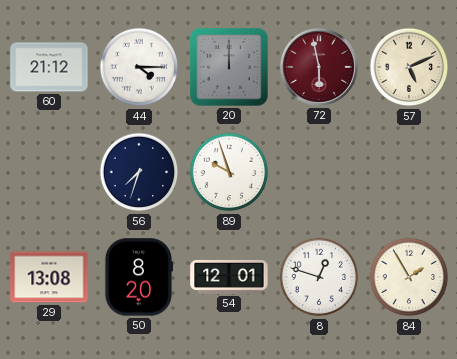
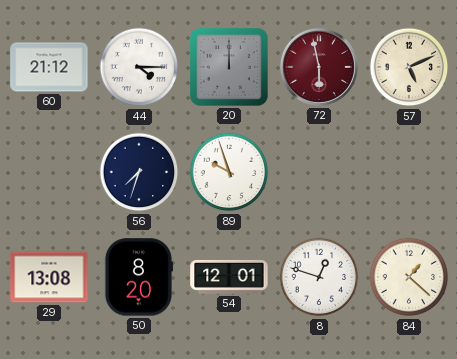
84: 1:55 -> 1:22 (409, 277)
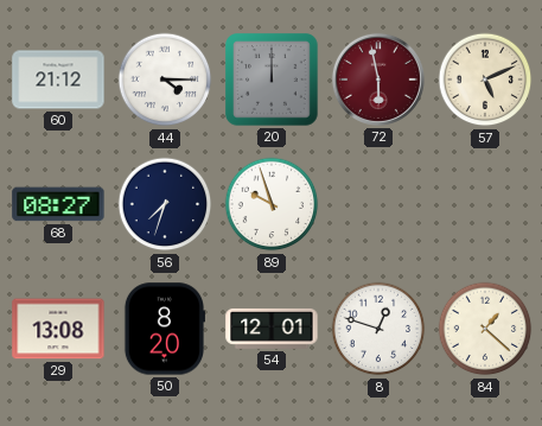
68: none -> 08:27 (58, 204)
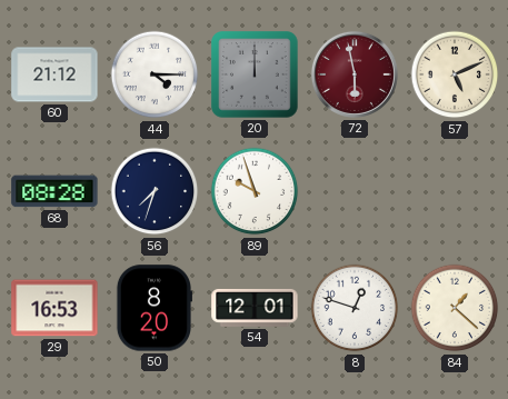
68: 08:27 -> 08:28 (54, 191)
29: 13:08 -> 16:53 (54, 308)
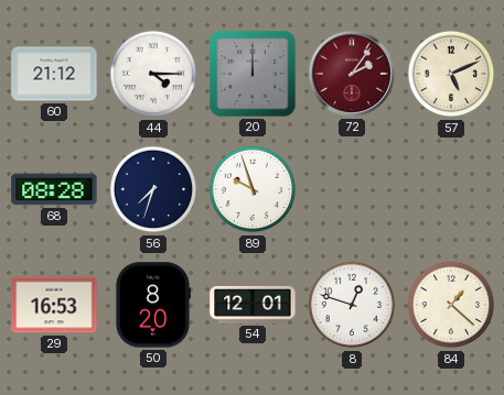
72: 5:58 -> 2:06 (352, 74)
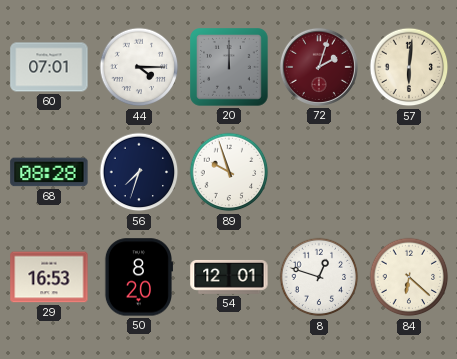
60: 21:12 -> 07:01 (49, 67)
72: 2:06 -> 2:03 (319, 67)
57: 5:11 -> 6:01 (409, 67)
84: 1:22 -> 6:22 (409, 277)
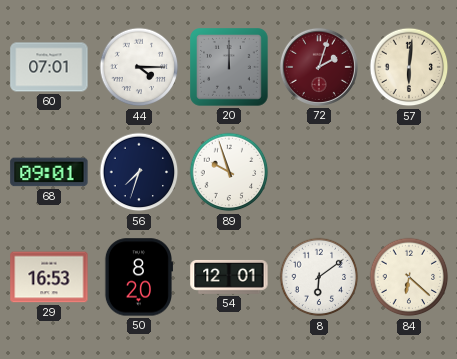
68: 08:28 -> 09:01 (49, 172)
8: 12:48 -> 6:09 (319, 277)
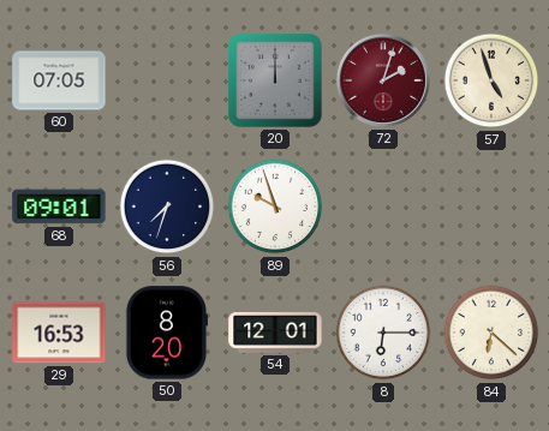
60: 07:01 -> 07:05 (59, 80)
44: 4:15 -> none (139, 67)
57: 6:01 -> 4:57 (491, 80)
8: 6:09 -> 6:15 (383, 333)
